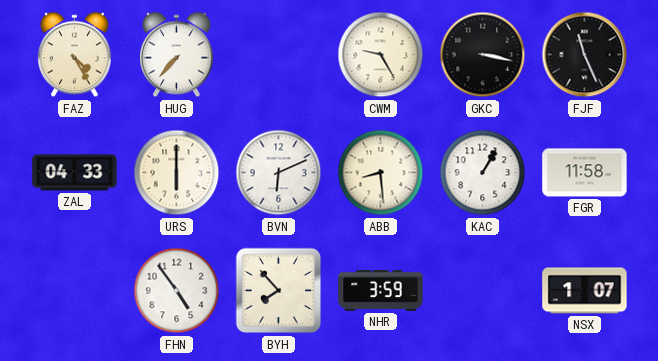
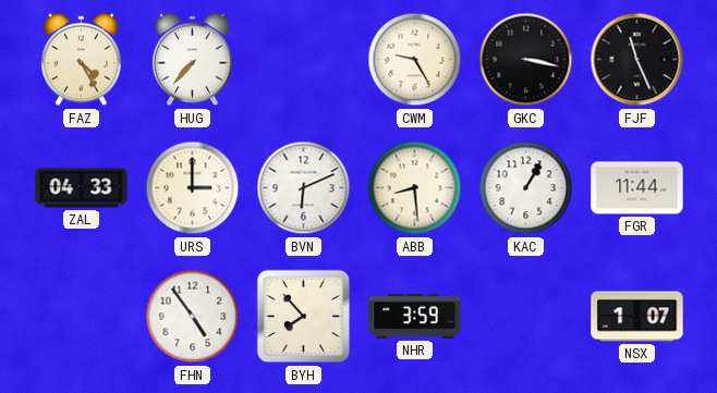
URS: 6:00 -> 3:00 (193, 188)
FGR: 11:58 -> 11:44 (637, 188)
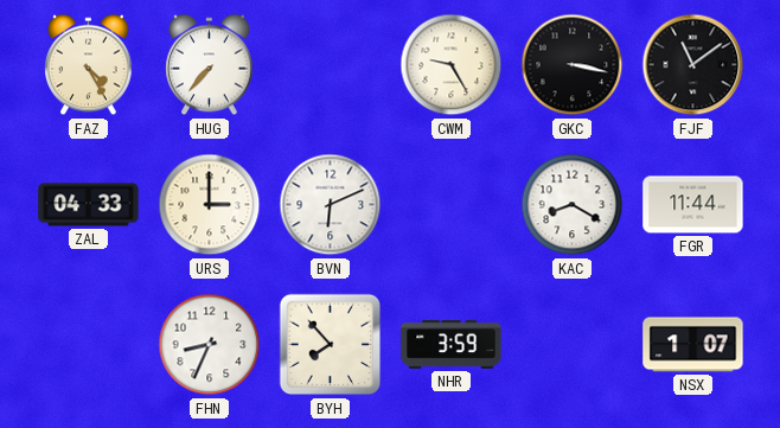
FJF: 11:26 -> 11:09 (693, 65)
ABB: 8:29 -> none (415, 188)
KAC: 1:05 -> 8:20 (573, 205)
FHN: 4:54 -> 8:34 (210, 345)
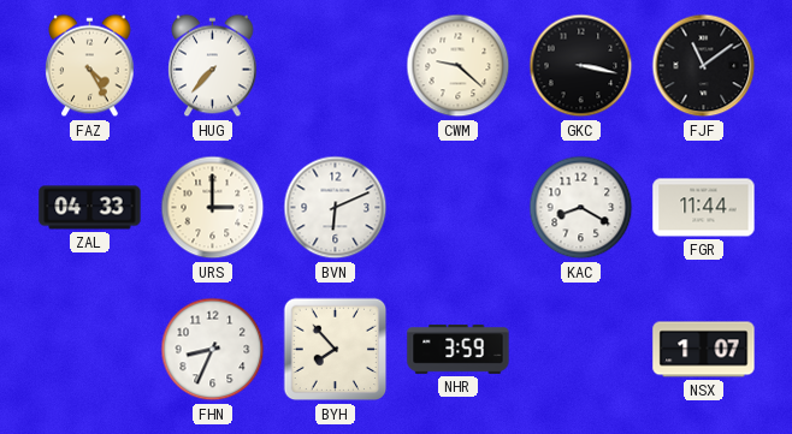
CWM: 9:25 -> 9:22 (459, 66)
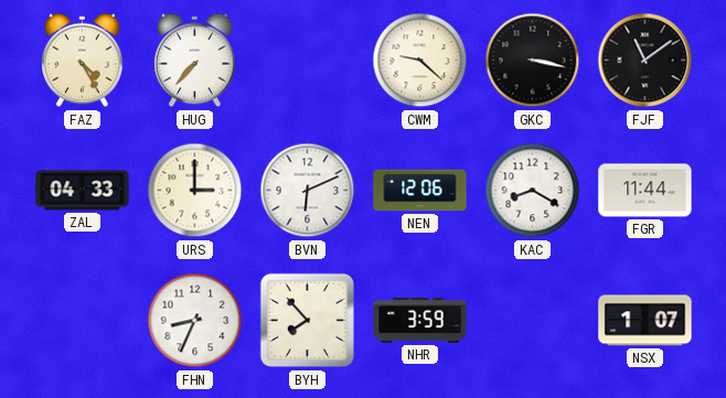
NEN: none -> 12:06 (420, 191)
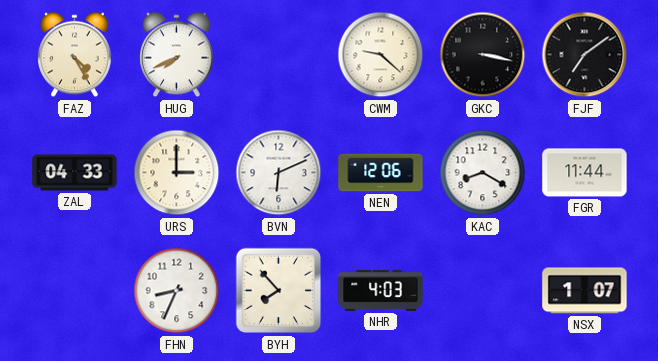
HUG: 7:37 -> 7:41 (177, 55)
FJF: 11:09 -> 7:09 (585, 55)
NHR: 3:59 -> 4:03 (381, 291)
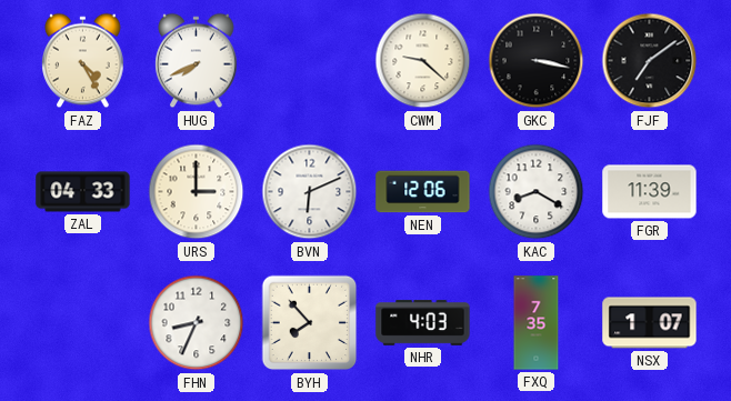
FGR: 11:44 -> 11:39 (650, 192)
FXQ: none -> 7:35 (537, 323)
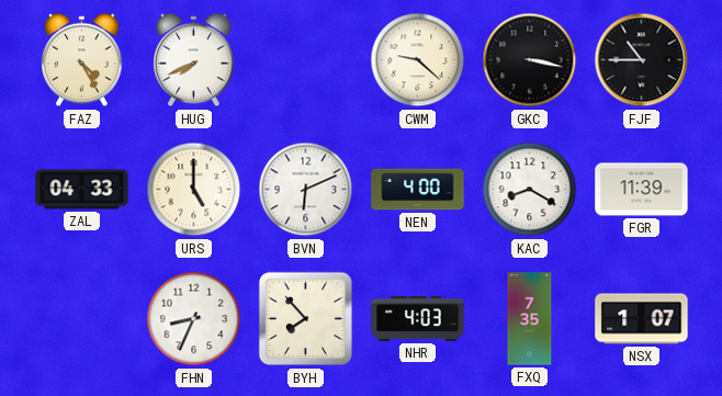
FJF: 7:09 -> 10:45 (642, 60)
URS: 3:00 -> 5:00 (194, 190)
NEN: 12:06 -> 4:00 (418, 190)
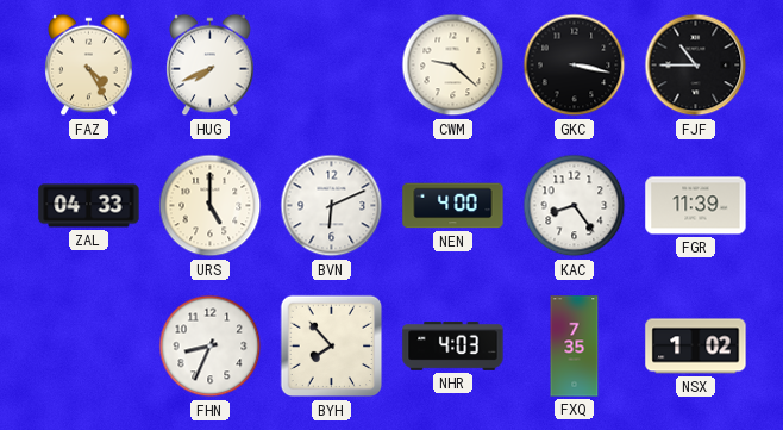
KAC: 8:20 -> 8:24 (575, 206)
NSX: 1:07 -> 1:02 (696, 347)
